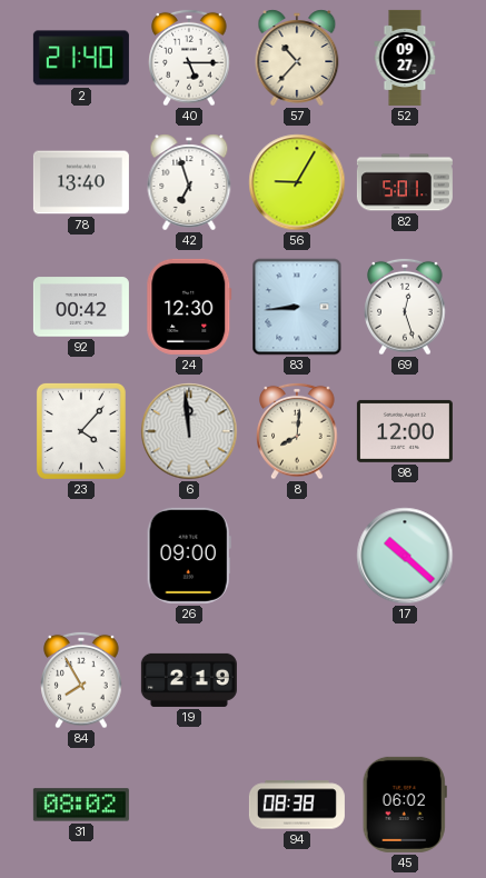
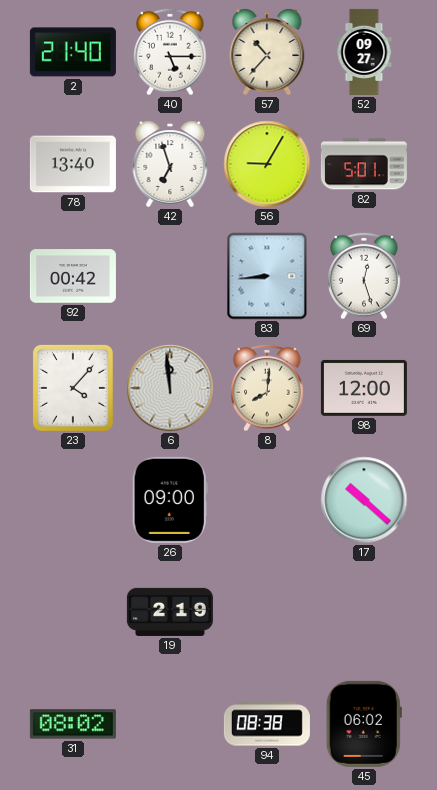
24: 12:30 -> none (189, 307)
84: 7:55 -> none (81, 680)
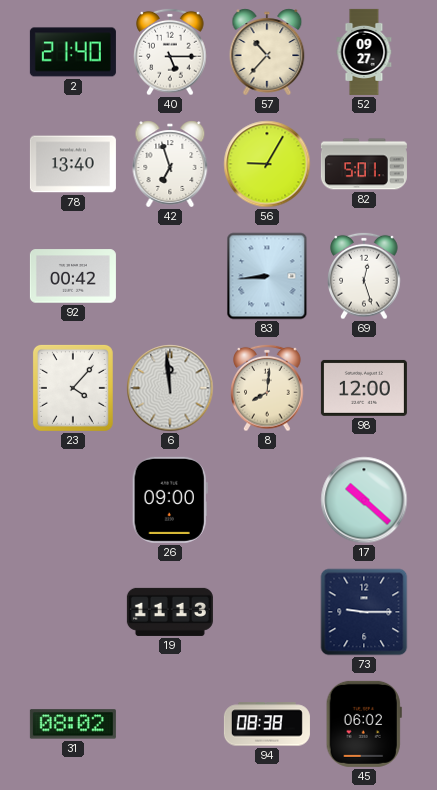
19: 2:19 -> 11:13 (170, 612)
73: none -> 9:15 (364, 612)
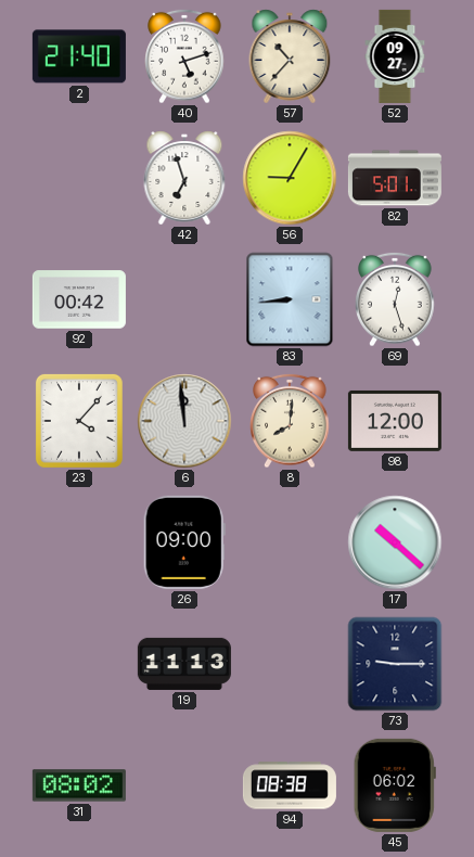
40: 5:15 -> 5:12 (184, 56)
78: 13:40 -> none (73, 164)
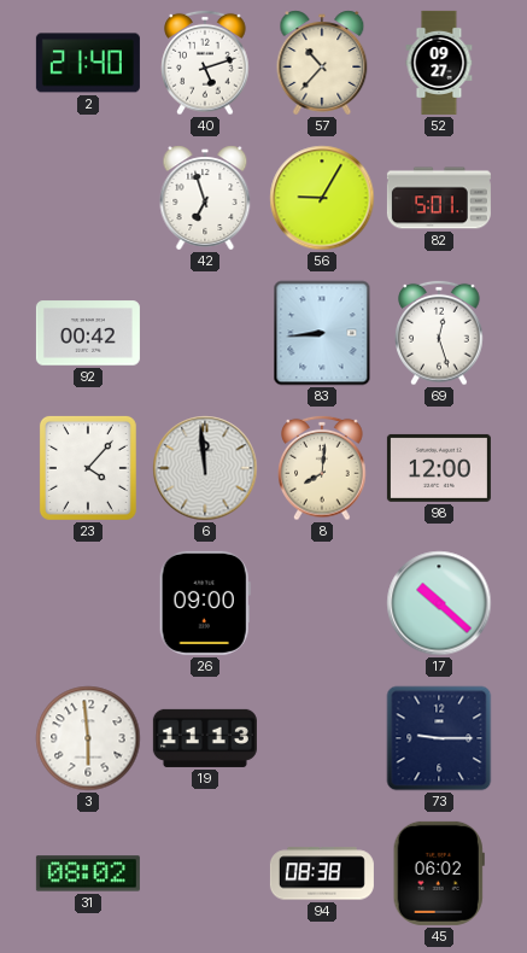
3: none -> 5:59 (88, 738)
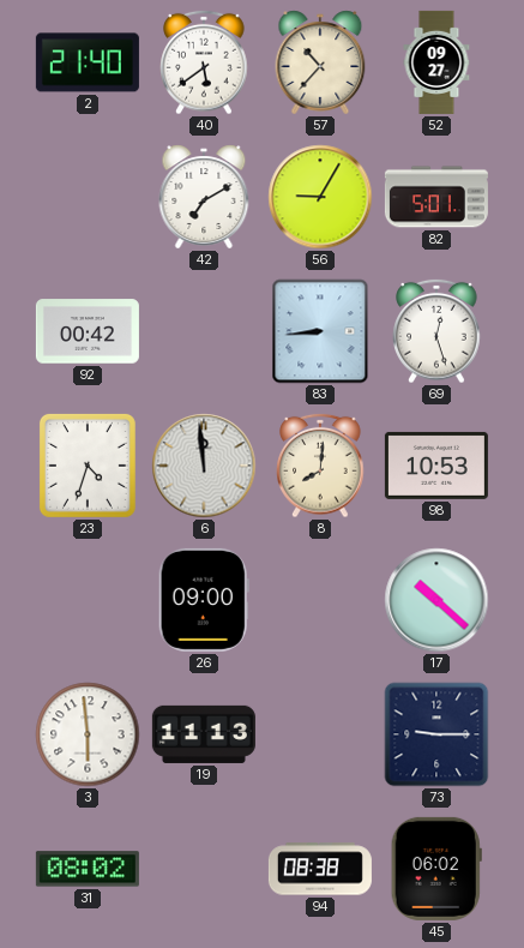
40: 5:12 -> 5:39 (204, 62)
42: 6:57 -> 7:10 (204, 197)
23: 4:07 -> 4:33 (88, 466)
98: 12:00 -> 10:53 (436, 466)
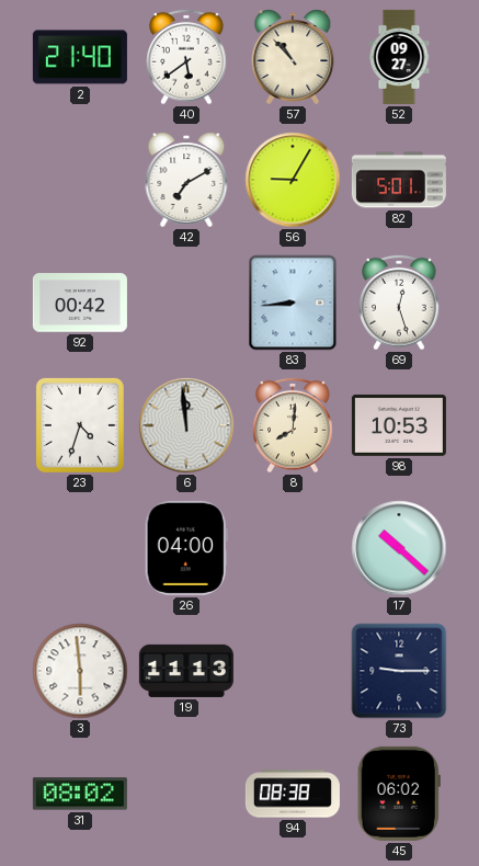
57: 10:37 -> 10:53 (293, 57)
26: 09:00 -> 04:00 (186, 548)
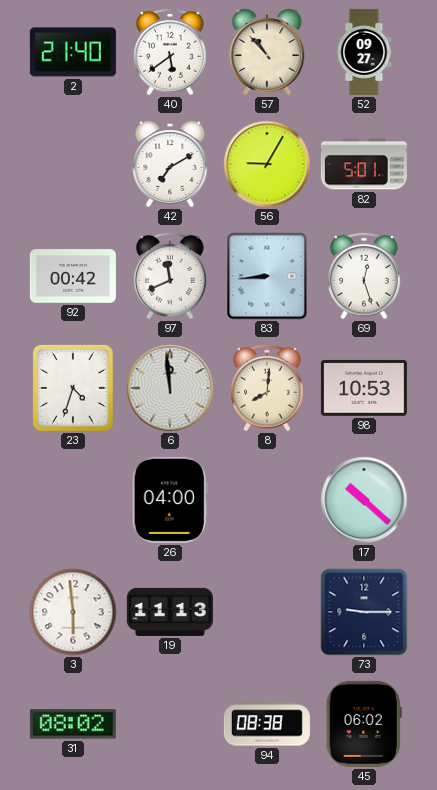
97: none -> 11:41 (170, 276)
